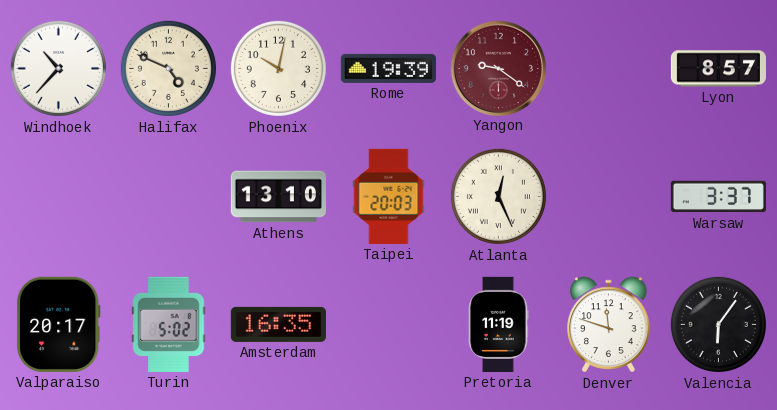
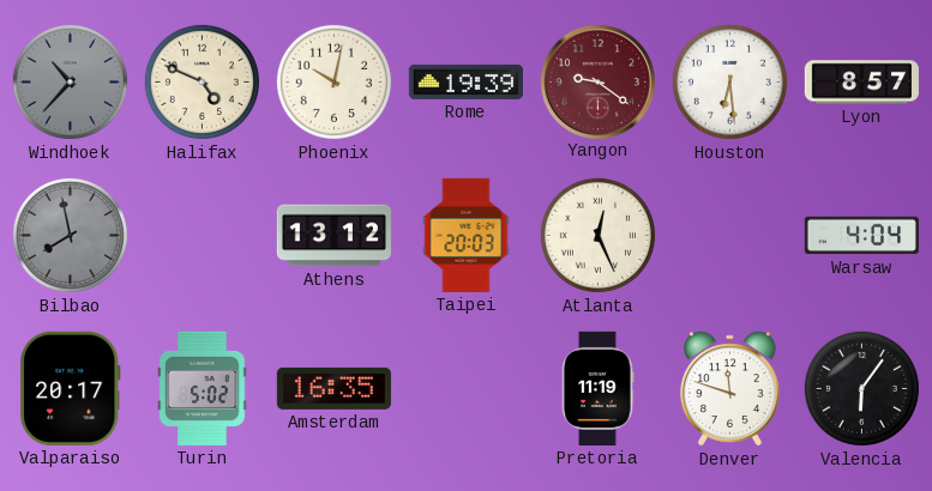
Windhoek dial: white -> grey (70, 81)
Houston: none -> 6:29 (729, 81)
Bilbao: none -> 7:58 (70, 235)
Athens: 13:10 -> 13:12 (333, 236)
Warsaw: 3:37 -> 4:04 (861, 236)
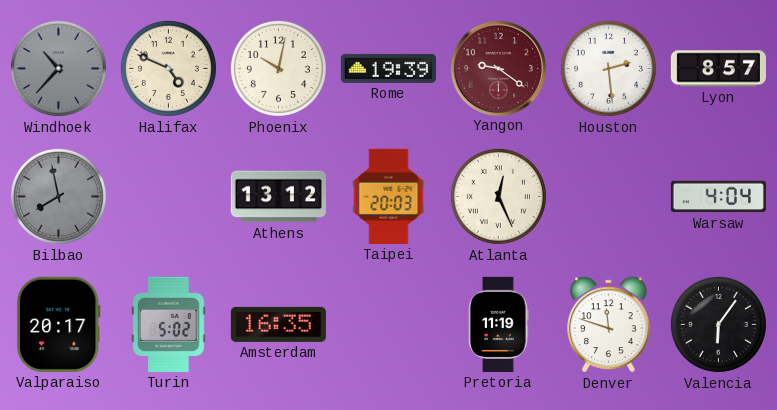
Houston: 6:29 -> 2:29 (608, 68)
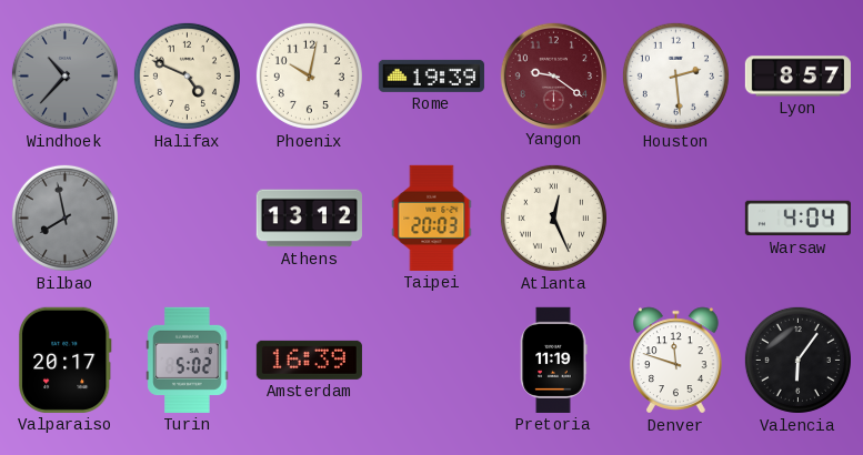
Amsterdam: 16:35 -> 16:39 (309, 360)
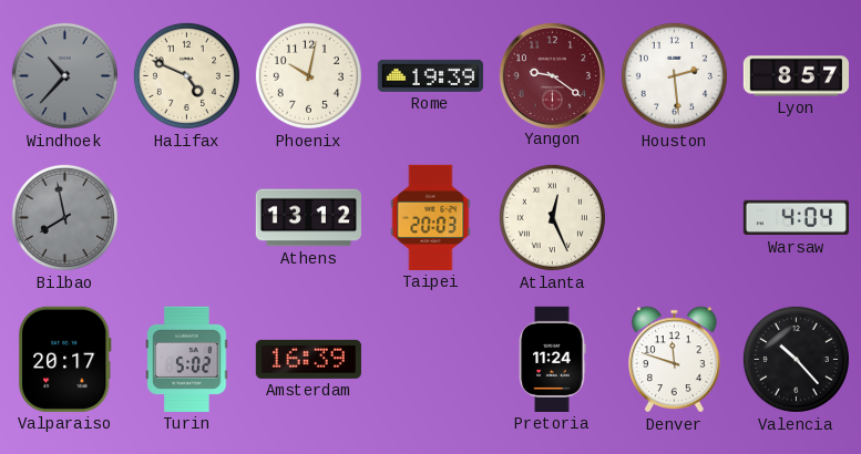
Pretoria: 11:19 -> 11:24 (553, 359)
Valencia: 6:06 -> 10:23 (796, 359)
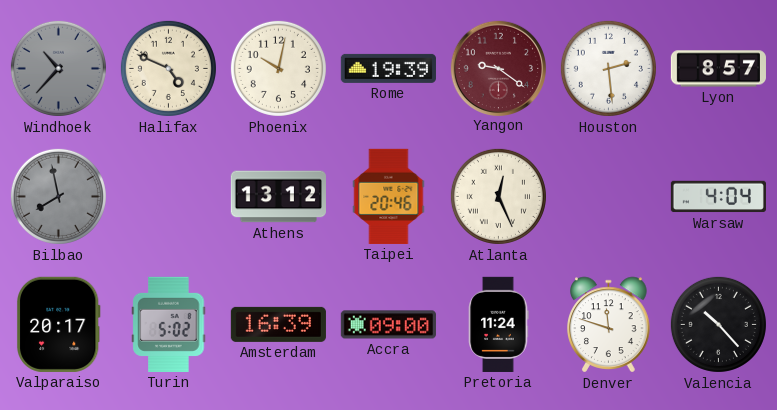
Taipei: 20:03 -> 20:46 (389, 196)
Accra: none -> 09:00 (388, 325)
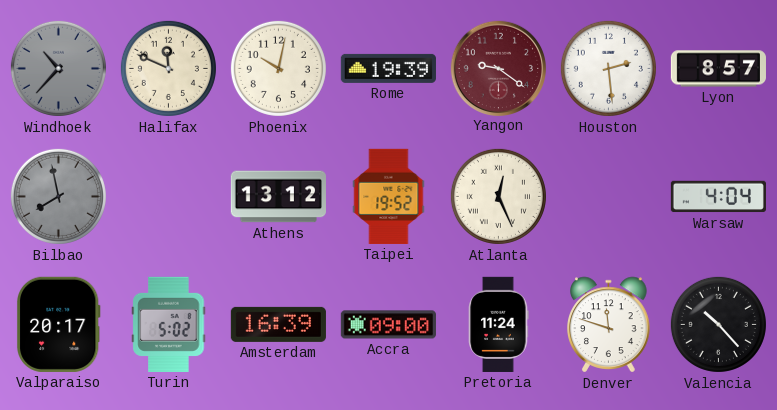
Halifax: 4:49 -> 11:49 (168, 68)
Taipei: 20:46 -> 19:52 (389, 196)
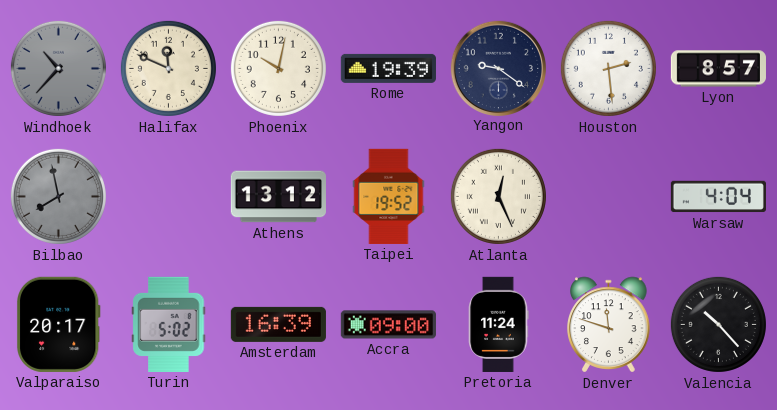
Yangon dial: burgundy -> navy (498, 68)
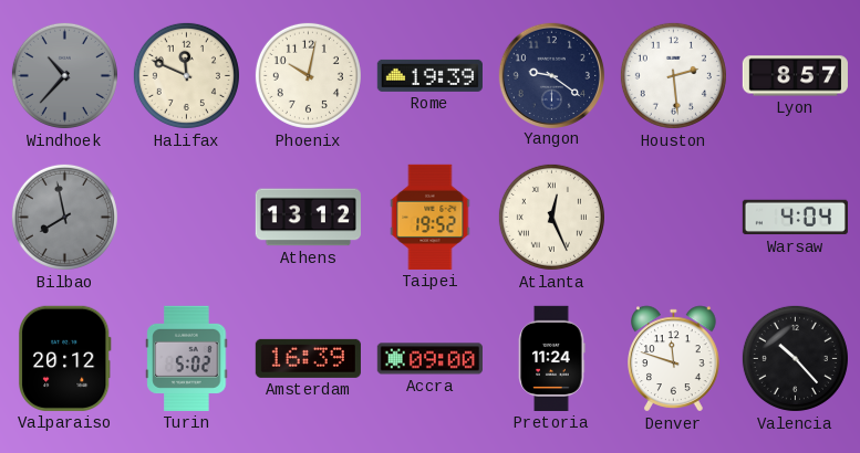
Valparaiso: 20:17 -> 20:12 (64, 358)
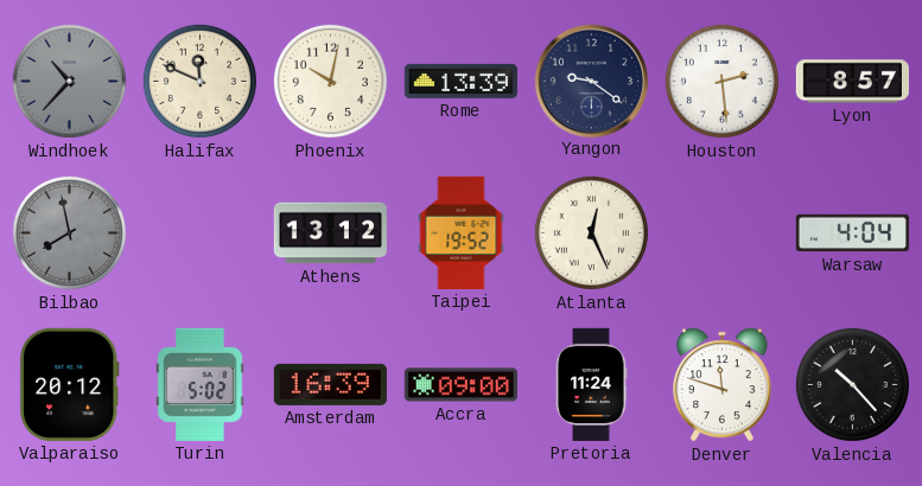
Rome: 19:39 -> 13:39 (460, 81)
